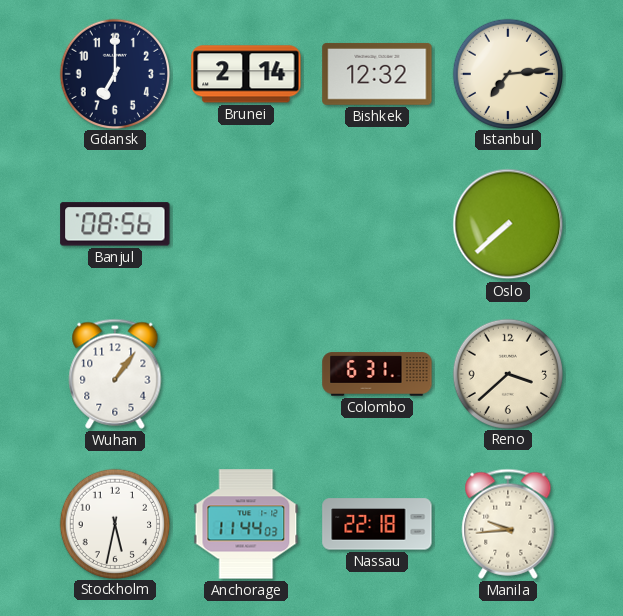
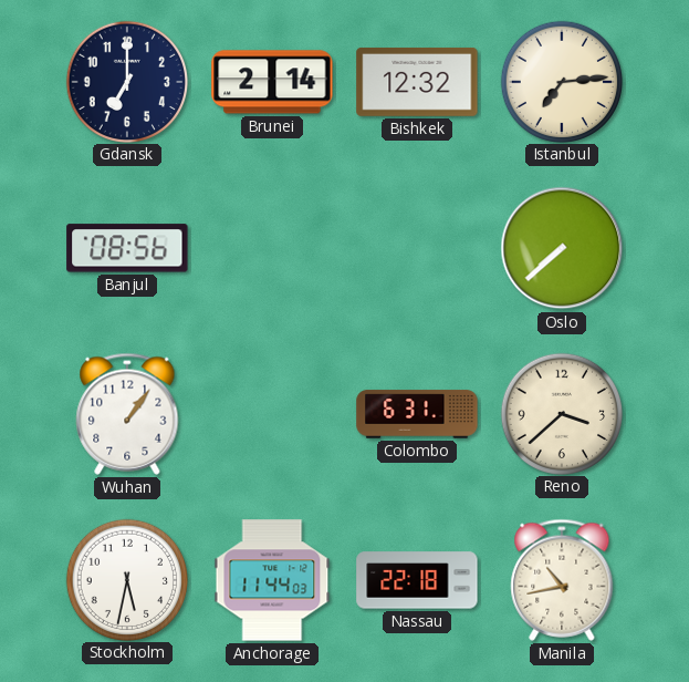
Manila: 9:44 -> 10:43 (562, 580)
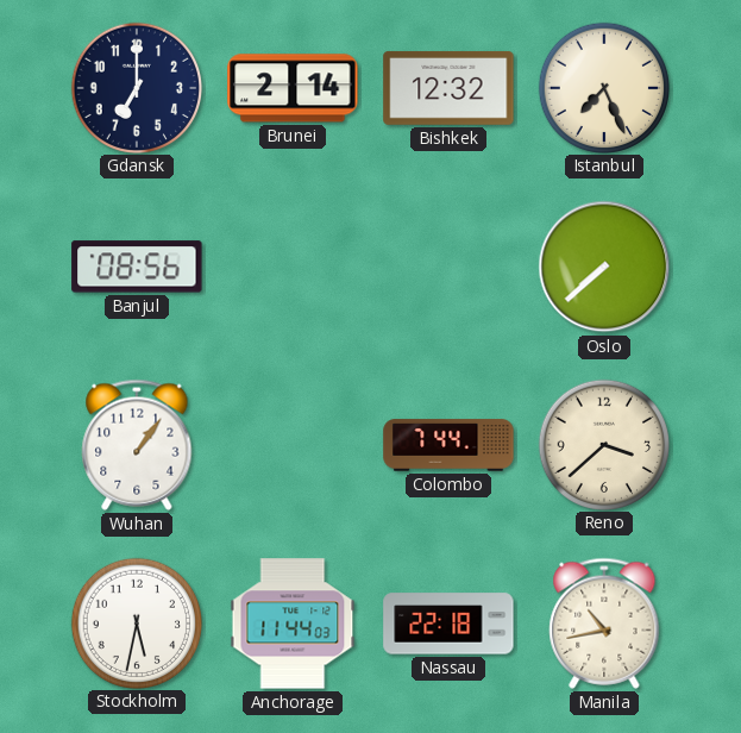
Istanbul: 7:14 -> 7:26 (603, 87)
Colombo: 6:31 -> 7:44 (448, 445)
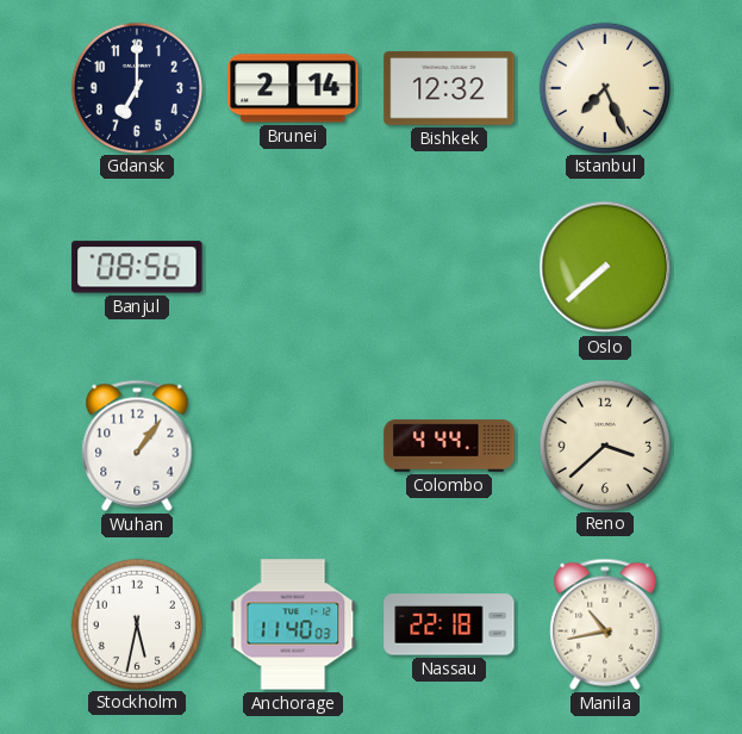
Colombo: 7:44 -> 4:44 (449, 446)
Anchorage: 11:44 -> 11:40 (293, 624)
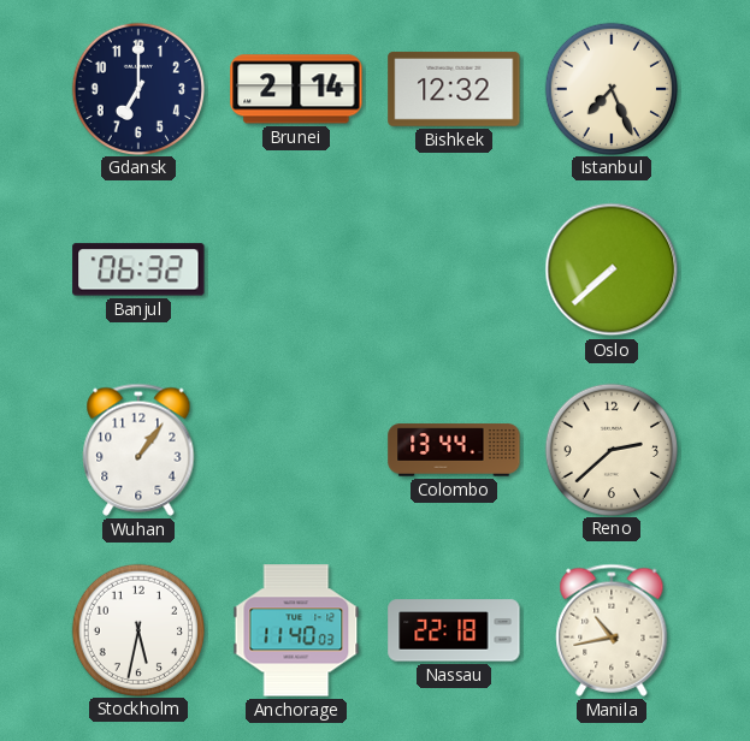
Banjul: 08:56 -> 06:32 (138, 269)
Colombo: 4:44 -> 13:44 (454, 450)
Reno: 3:38 -> 2:38 (610, 449)
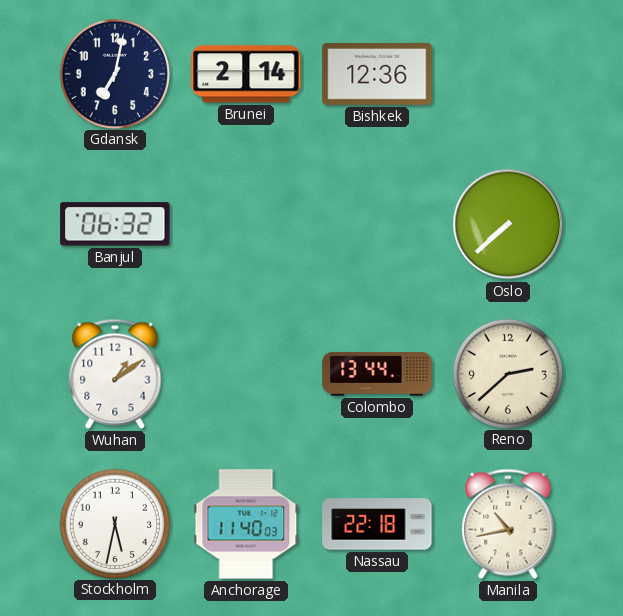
Gdansk: 7:00 -> 7:02 (114, 73)
Bishkek: 12:32 -> 12:36 (377, 74)
Istanbul: 7:26 -> none (610, 88)
Wuhan: 1:06 -> 1:09 (115, 374)
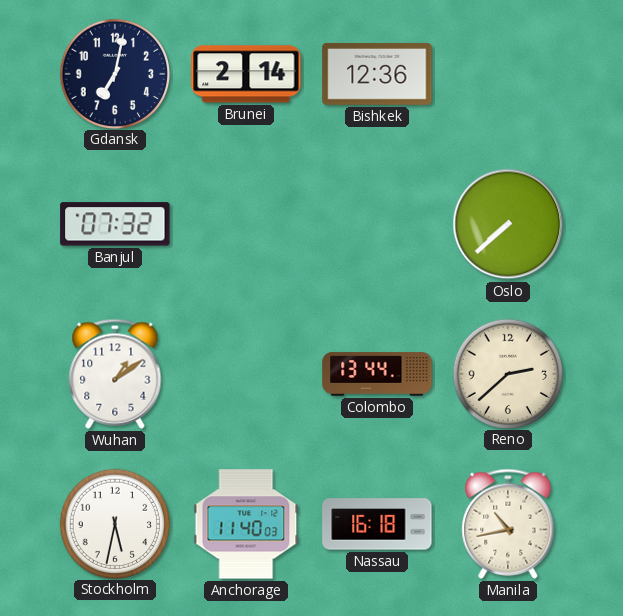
Banjul: 06:32 -> 07:32 (115, 224)
Nassau: 22:18 -> 16:18 (377, 524)
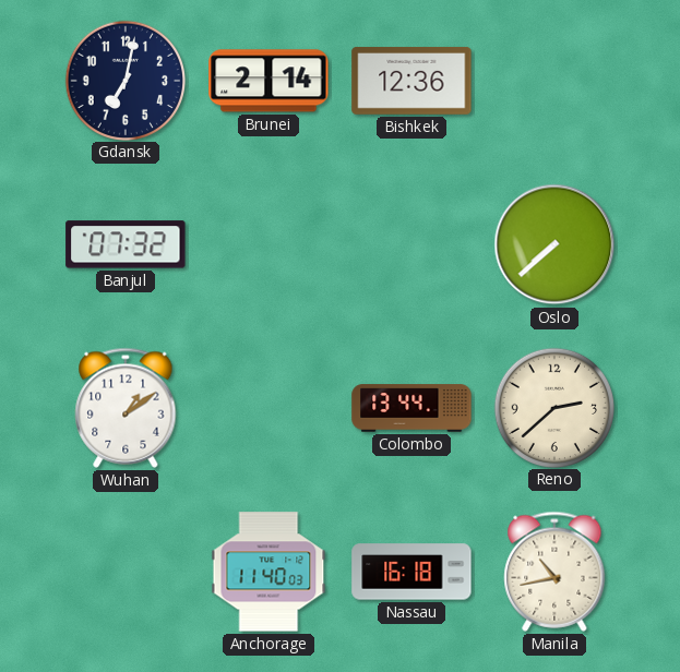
Stockholm: 5:32 -> none (114, 523)
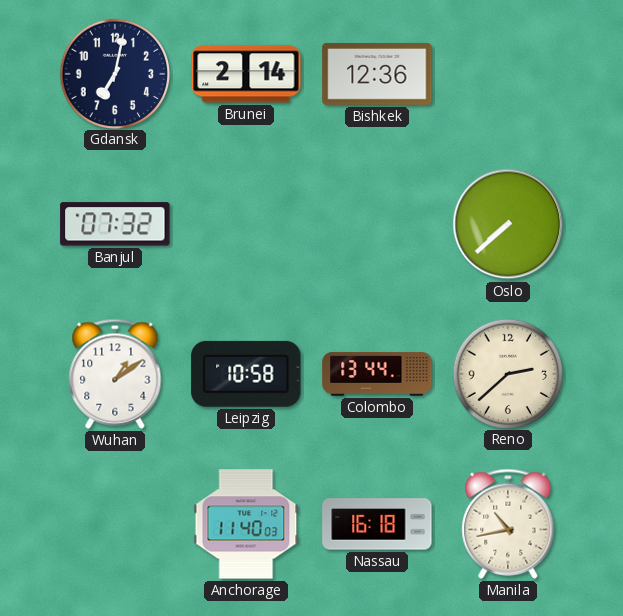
Leipzig: none -> 10:58 (246, 374)
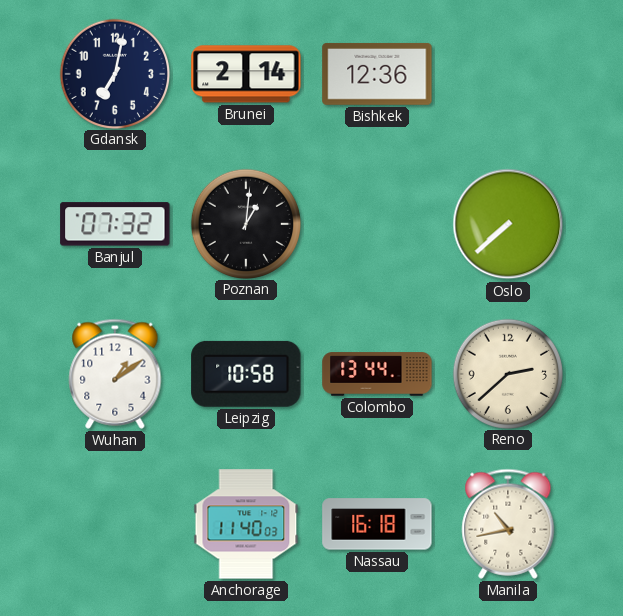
Poznan: none -> 1:01 (245, 223)
